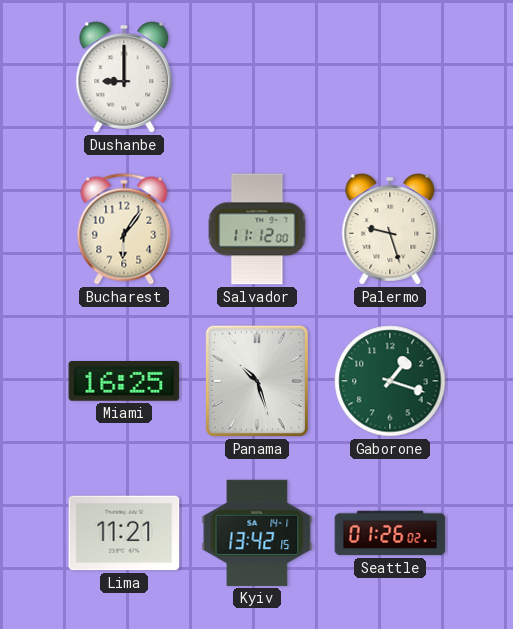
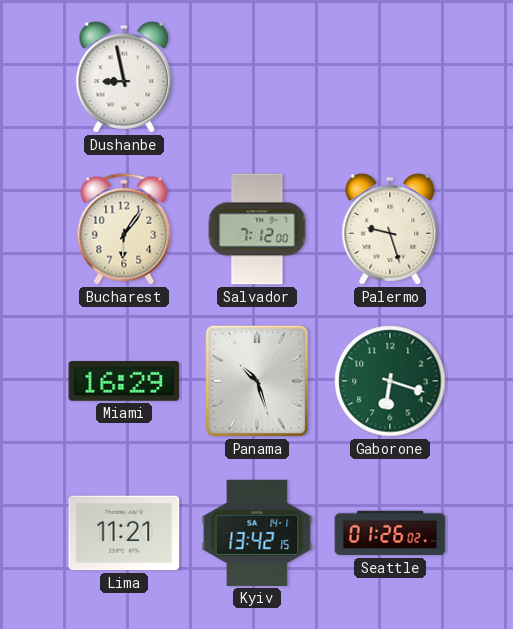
Dushanbe: 9:00 -> 8:58 (124, 77)
Salvador: 11:12 -> 7:12 (257, 229)
Miami: 16:25 -> 16:29 (124, 382)
Gaborone: 1:18 -> 6:18 (390, 381)
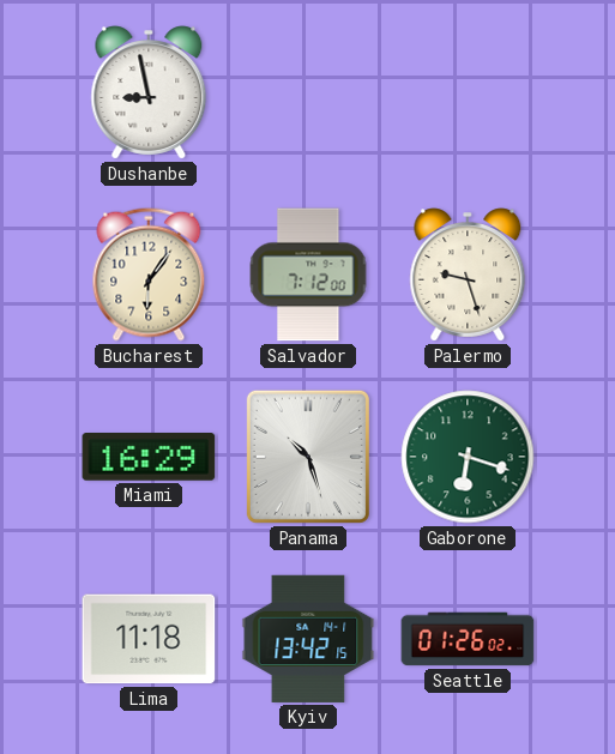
Lima: 11:21 -> 11:18 (149, 639)
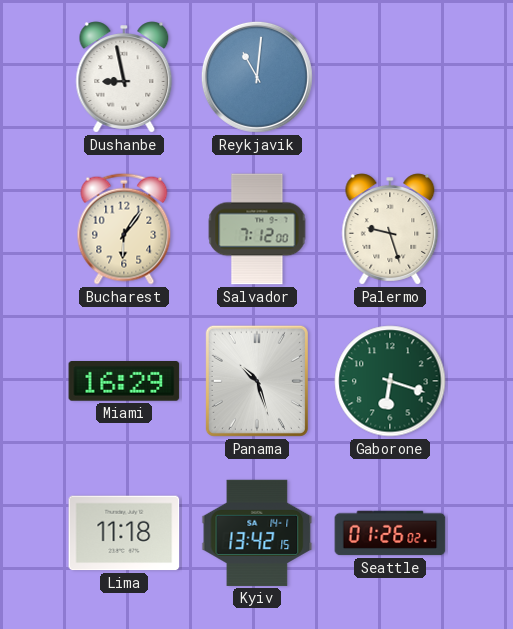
Reykjavik: none -> 11:01 (257, 77)
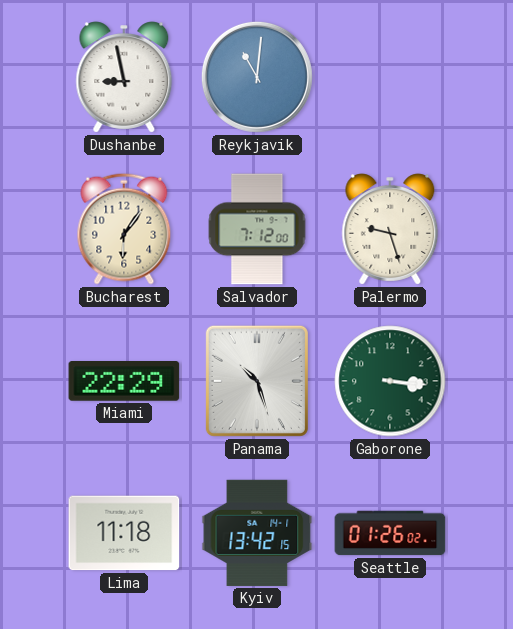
Miami: 16:29 -> 22:29 (124, 382)
Gaborone: 6:18 -> 3:16 (390, 381)
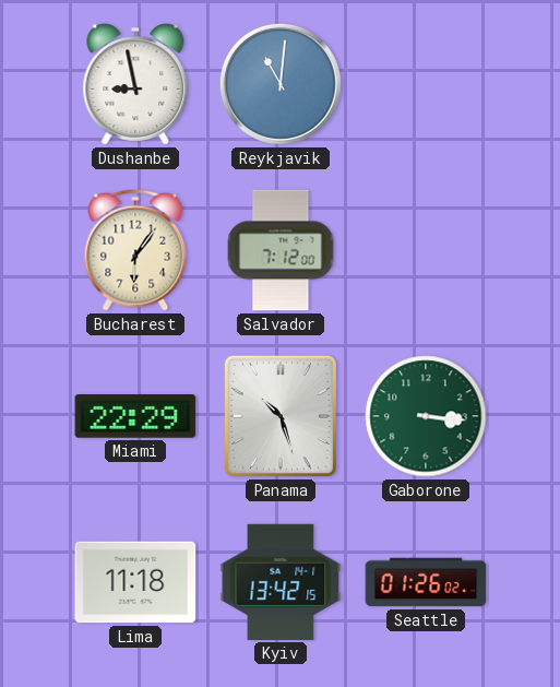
Palermo: 9:27 -> none (390, 229)
